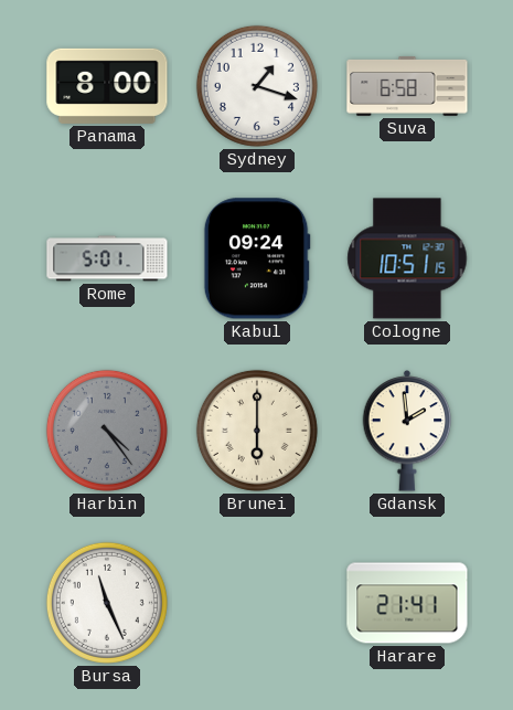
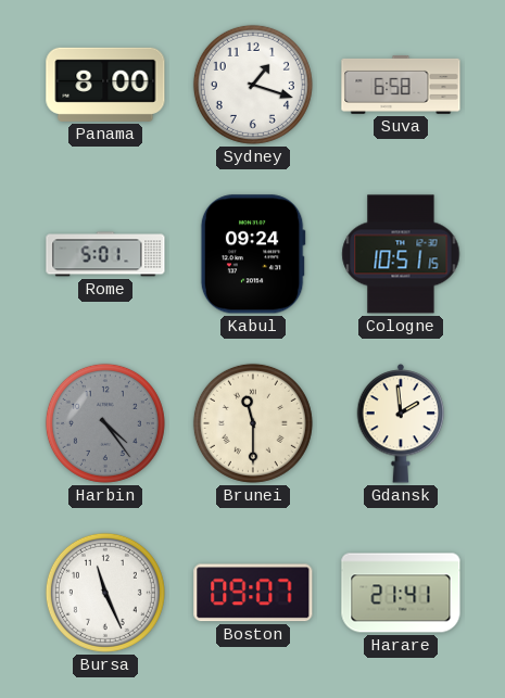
Brunei: 6:00 -> 11:30 (253, 423)
Boston: none -> 09:07 (253, 593)
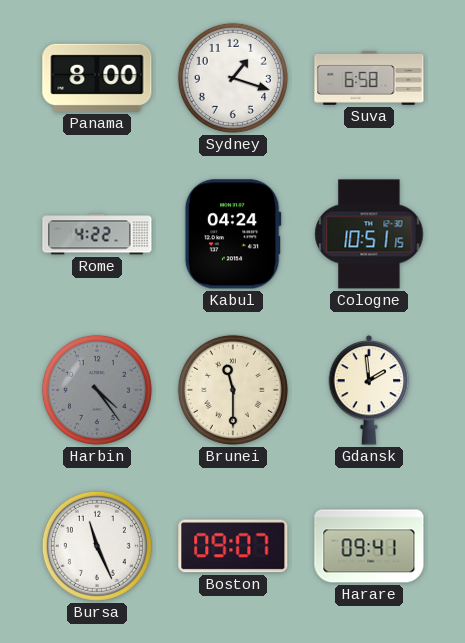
Rome: 5:01 -> 4:22 (97, 234)
Kabul: 09:24 -> 04:24 (233, 234)
Harare: 21:41 -> 09:41 (369, 546)
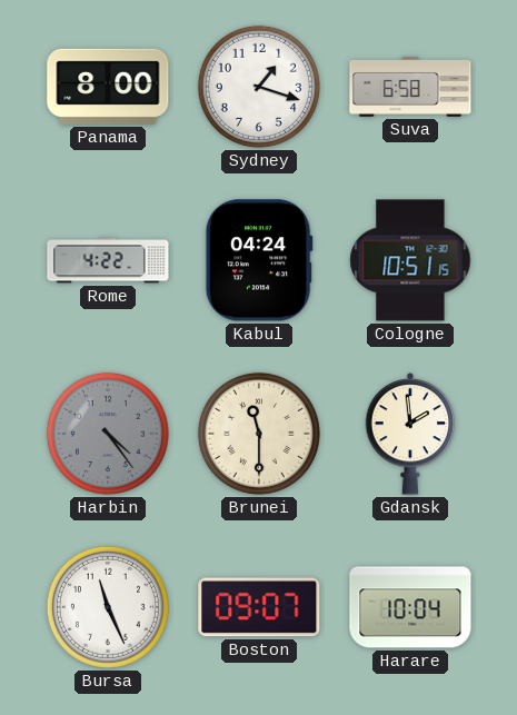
Harare: 09:41 -> 10:04 (410, 607)
